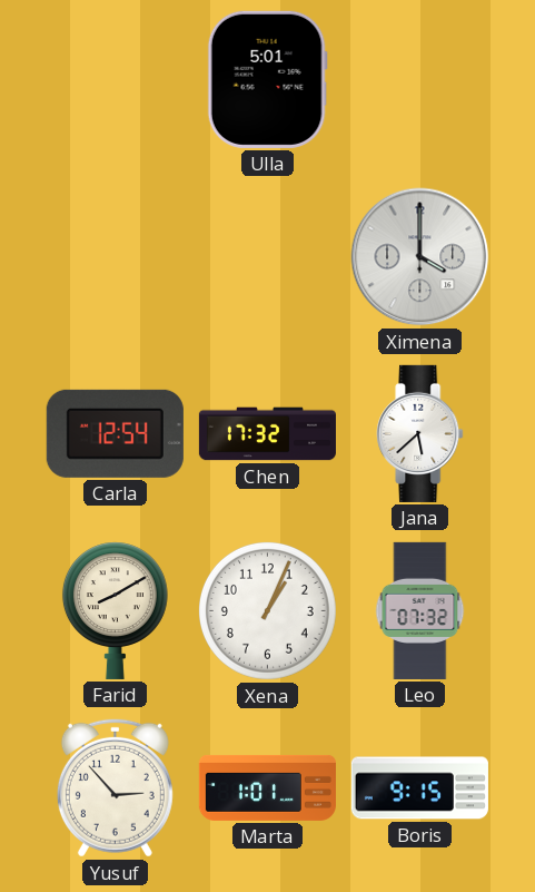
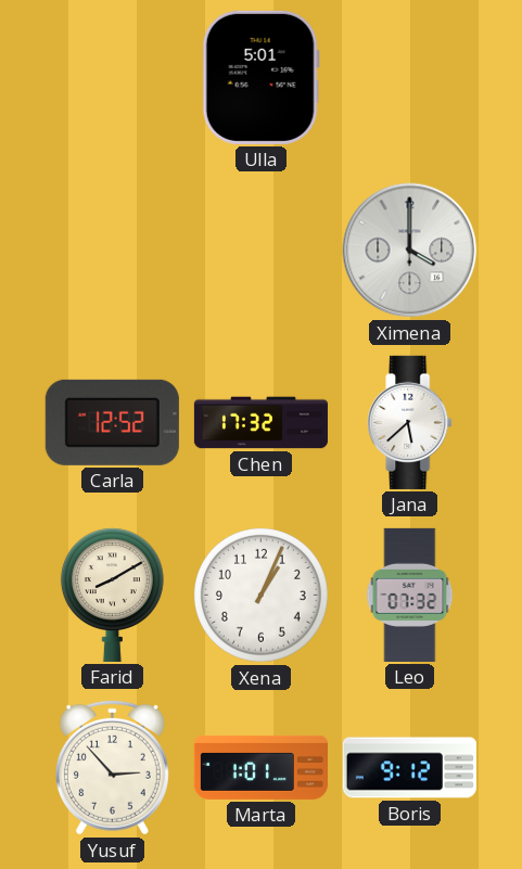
Carla: 12:54 -> 12:52 (112, 422)
Boris: 9:15 -> 9:12 (409, 768)
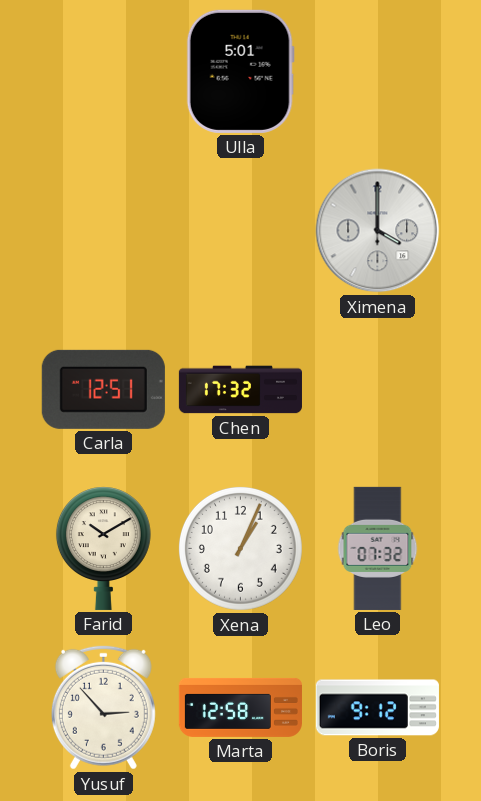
Carla: 12:52 -> 12:51 (103, 389)
Jana: 5:38 -> none (410, 422)
Farid: 8:10 -> 10:10 (103, 548)
Marta: 1:01 -> 12:58 (240, 707)
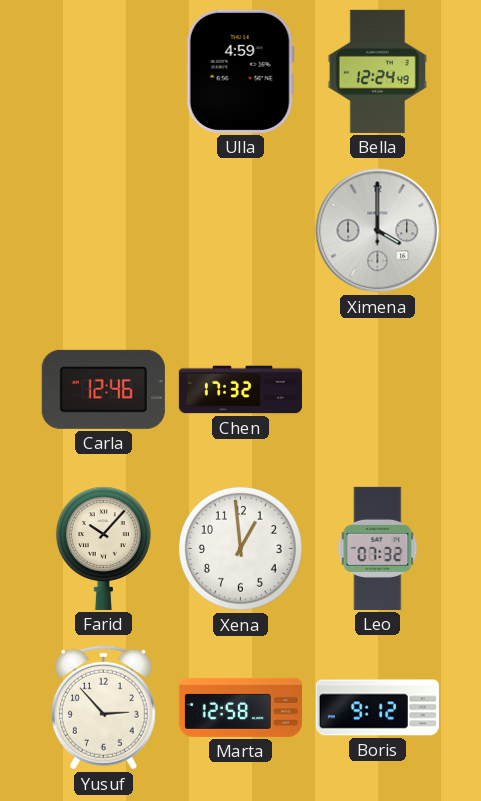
Ulla: 5:01 -> 4:59 (240, 71)
Bella: none -> 12:24 (377, 71)
Carla: 12:51 -> 12:46 (103, 389)
Farid: 10:10 -> 10:07 (103, 548)
Xena: 1:04 -> 12:59 (240, 548)
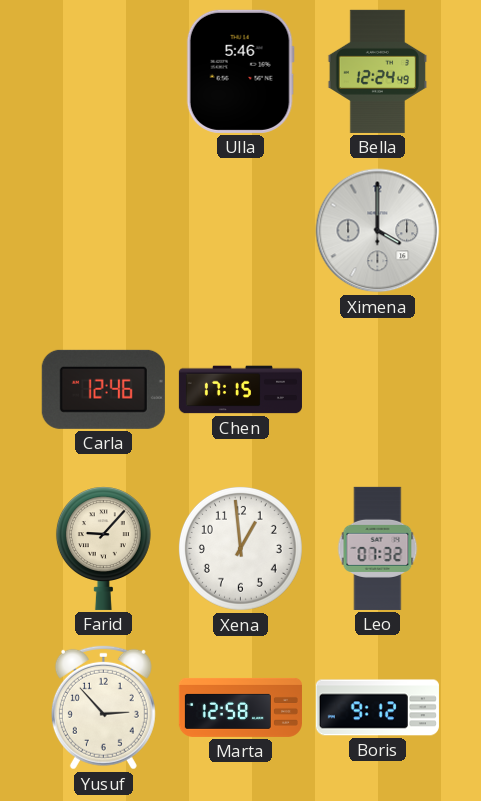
Ulla: 4:59 -> 5:46 (240, 71)
Chen: 17:32 -> 17:15 (240, 390)
Farid: 10:07 -> 9:07 (103, 548)
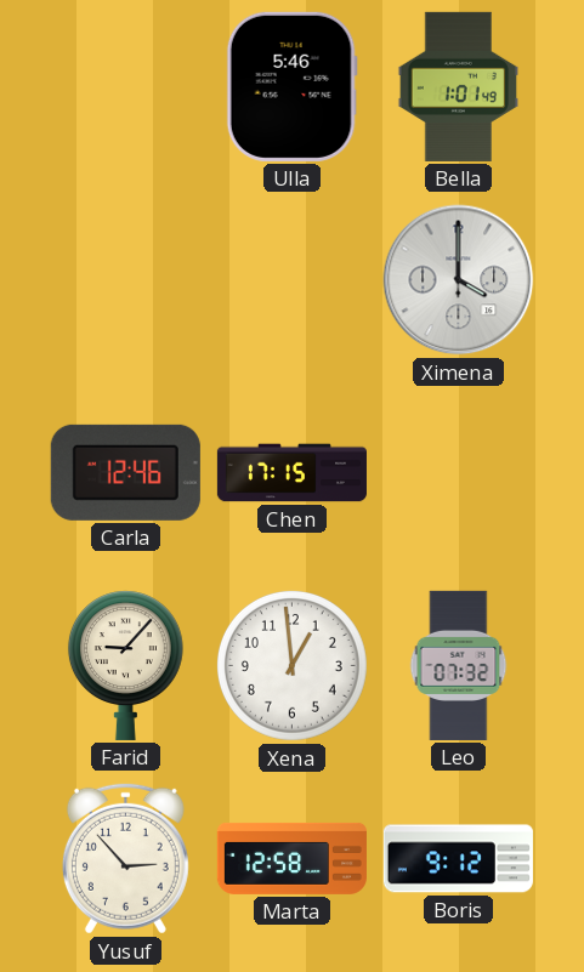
Bella: 12:24 -> 1:01 (458, 86)
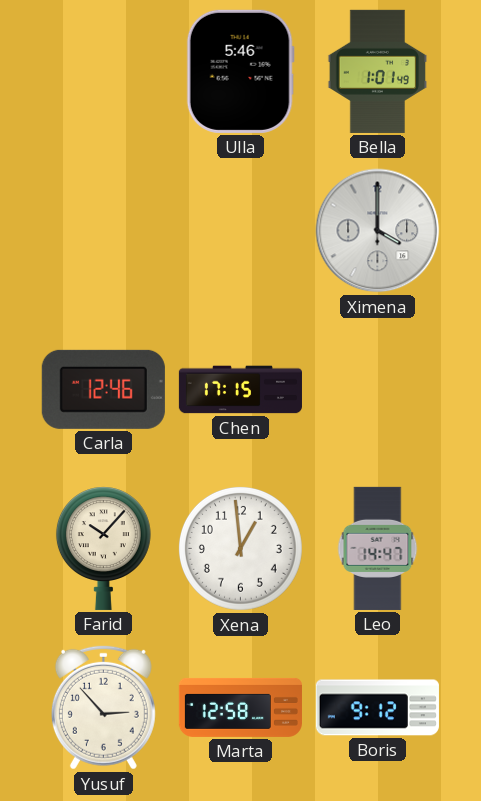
Farid: 9:07 -> 10:07 (103, 548)
Leo: 07:32 -> 14:47 (378, 548)
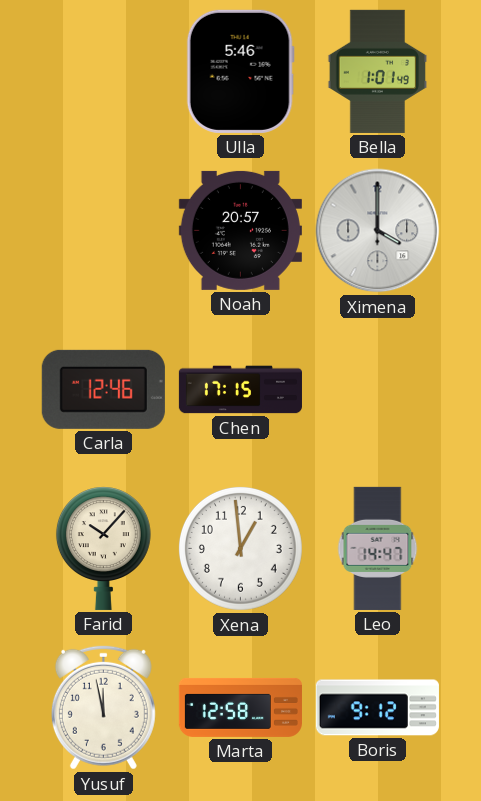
Noah: none -> 20:57 (240, 230)
Yusuf: 2:53 -> 11:58 (103, 707)
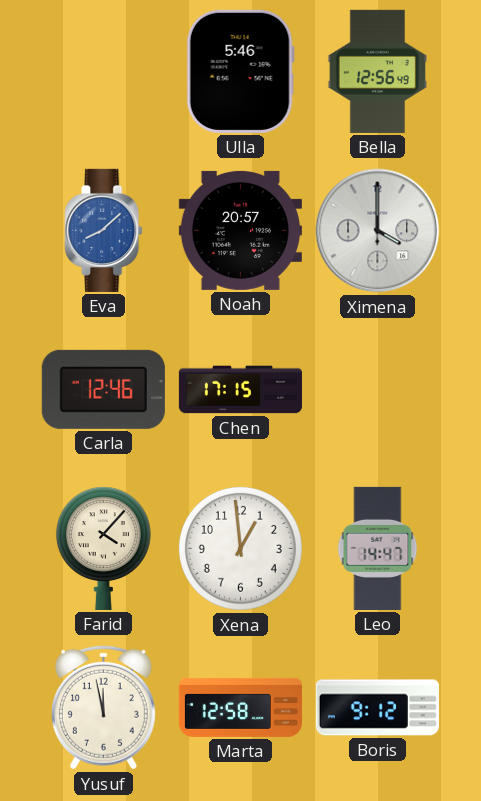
Bella: 1:01 -> 12:56 (377, 71)
Eva: none -> 8:08 (104, 230)
Farid: 10:07 -> 4:07 (103, 548)
